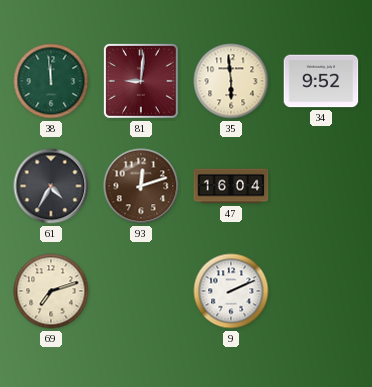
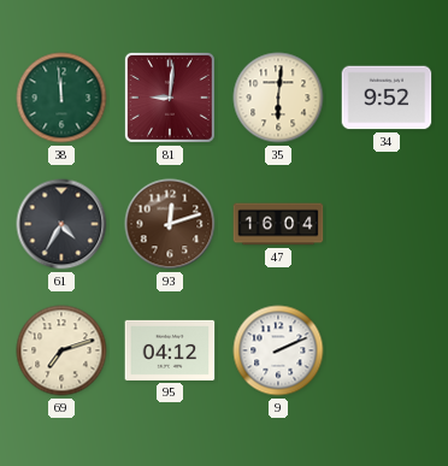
35: 5:59 -> 6:01 (278, 98)
95: none -> 04:12 (170, 350)
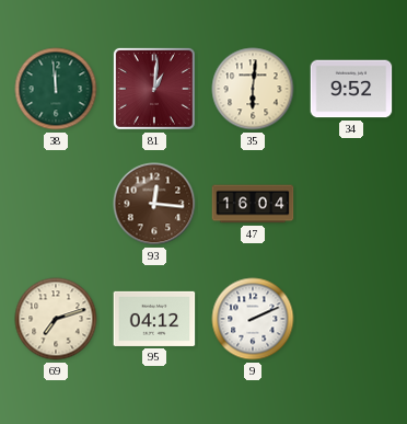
81: 9:01 -> 1:01 (154, 89)
61: 4:35 -> none (61, 224)
93: 12:12 -> 12:16 (154, 204)
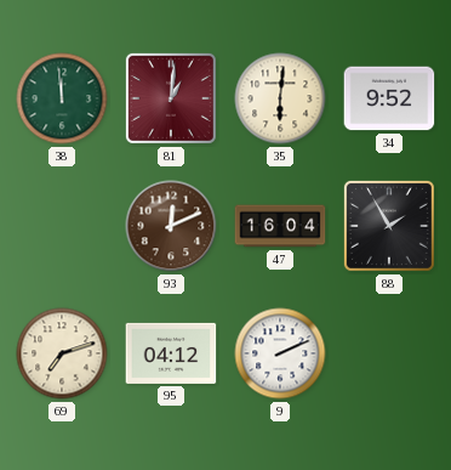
93: 12:16 -> 12:11 (171, 226)
88: none -> 1:55 (389, 226)
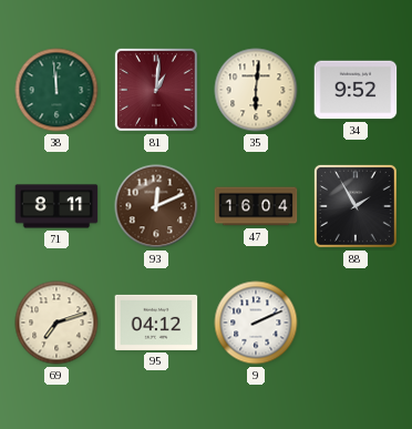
71: none -> 8:11 (56, 206)
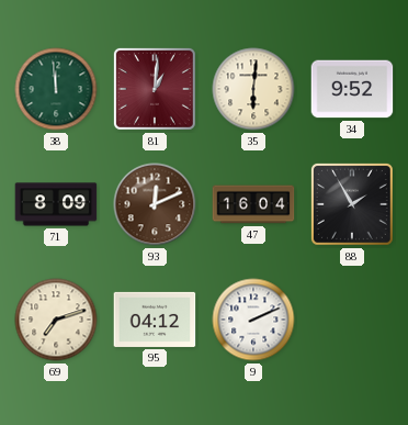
71: 8:11 -> 8:09 (56, 204)
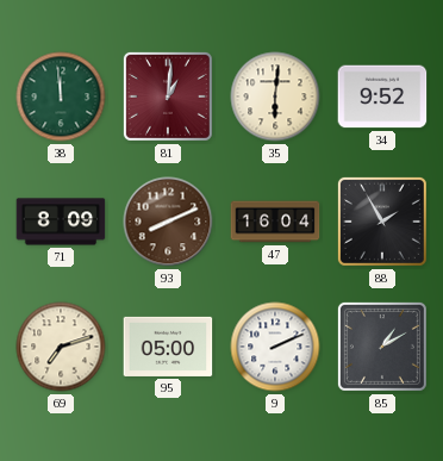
93: 12:11 -> 8:11 (168, 222)
95: 04:12 -> 05:00 (168, 347)
85: none -> 1:10 (382, 347)
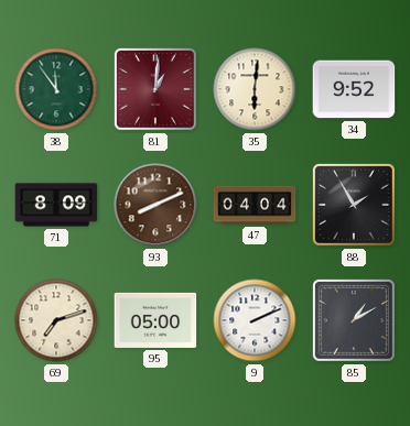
38: 11:59 -> 11:54 (56, 89)
47: 16:04 -> 04:04 (255, 205)
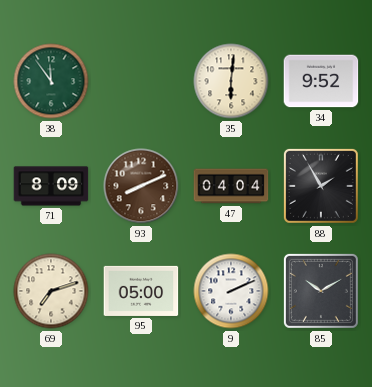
81: 1:01 -> none (155, 89)
85: 1:10 -> 10:10 (321, 291)
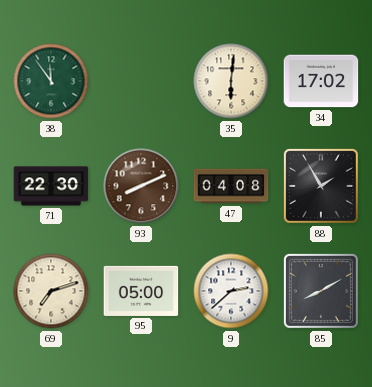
34: 9:52 -> 17:02 (321, 81)
71: 8:09 -> 22:30 (51, 186)
47: 04:04 -> 04:08 (231, 186)
9: 2:11 -> 2:38 (231, 291)
85: 10:10 -> 8:10 (321, 291)
